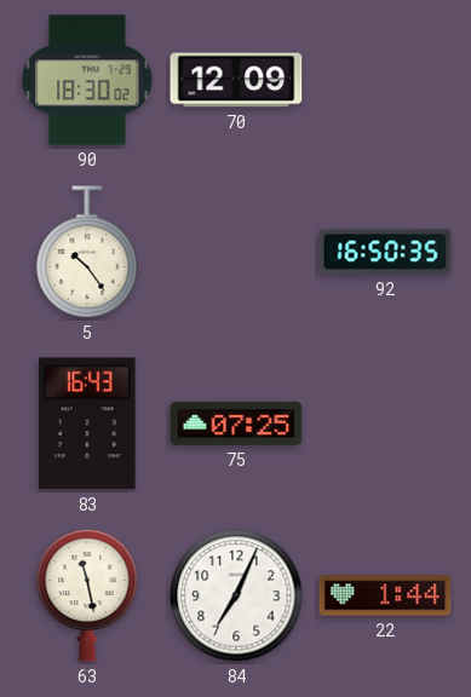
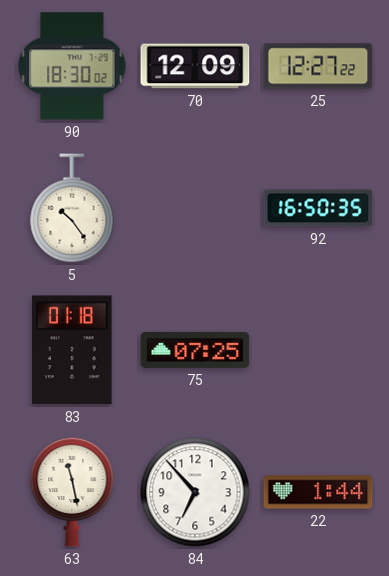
25: none -> 12:27 (318, 66)
83: 16:43 -> 01:18 (73, 350)
84: 7:04 -> 6:53 (195, 492)
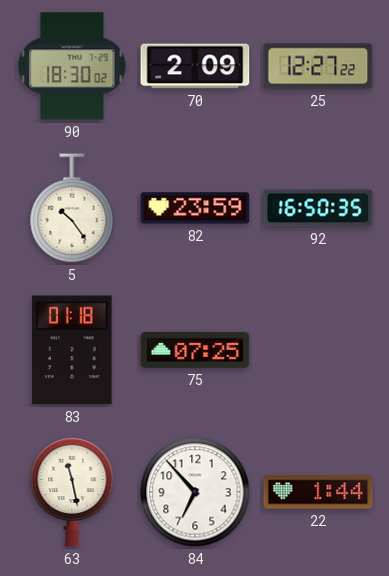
70: 12:09 -> 2:09 (195, 66)
82: none -> 23:59 (195, 208)
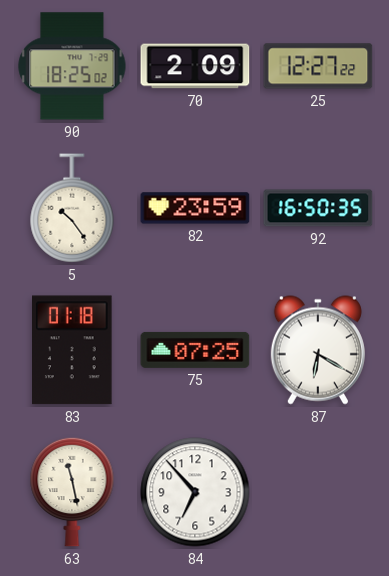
90: 18:30 -> 18:25 (72, 66)
87: none -> 6:20 (318, 350)
22: 1:44 -> none (318, 492)
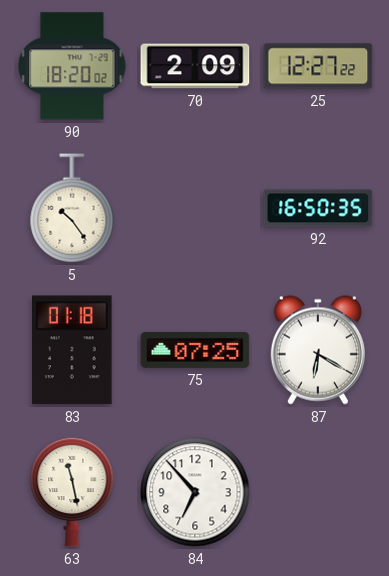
90: 18:25 -> 18:20 (72, 66)
82: 23:59 -> none (195, 208)
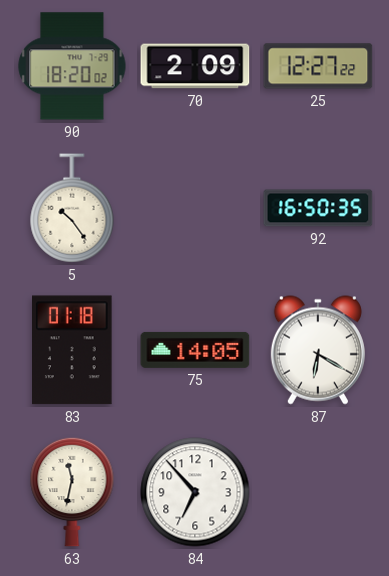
75: 07:25 -> 14:05 (195, 350)
63: 11:28 -> 11:32 (72, 492)
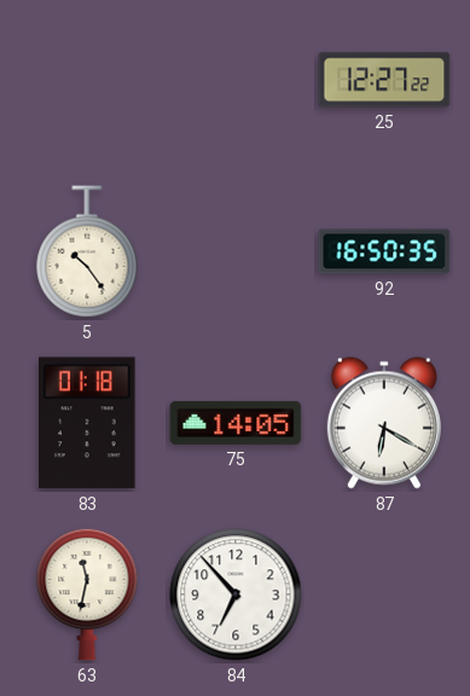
90: 18:20 -> none (72, 66)
70: 2:09 -> none (195, 66)
